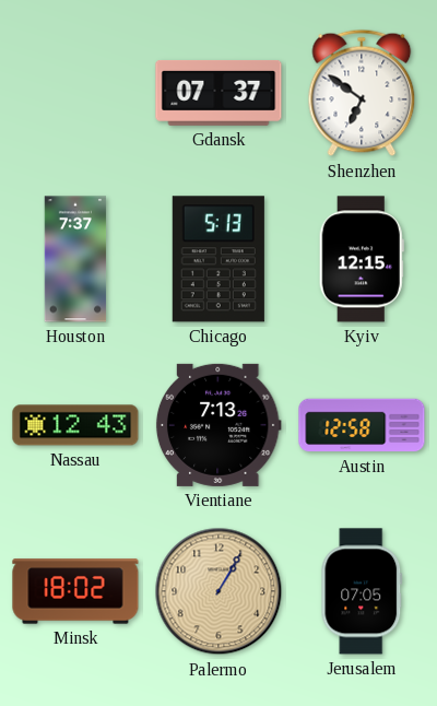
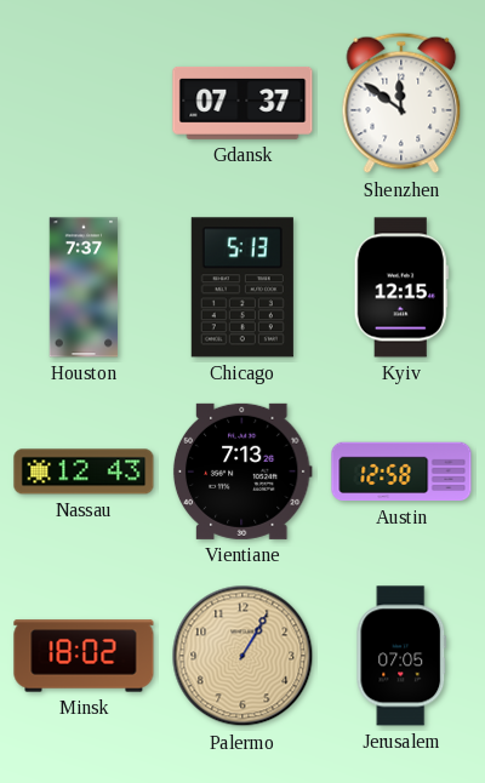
Shenzhen: 6:51 -> 11:51 (401, 103)
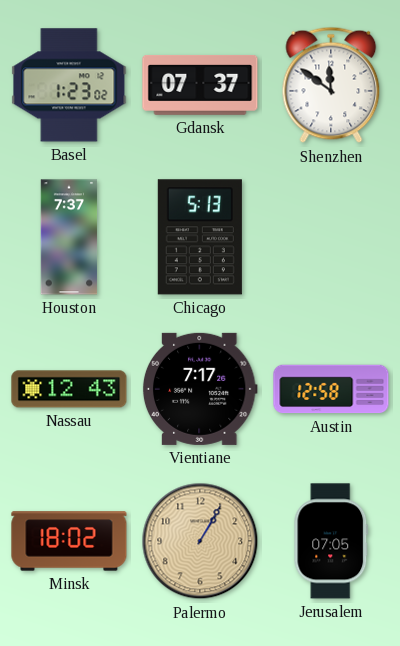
Basel: none -> 1:23 (69, 85)
Kyiv: 12:15 -> none (401, 287)
Vientiane: 7:13 -> 7:17 (200, 389)
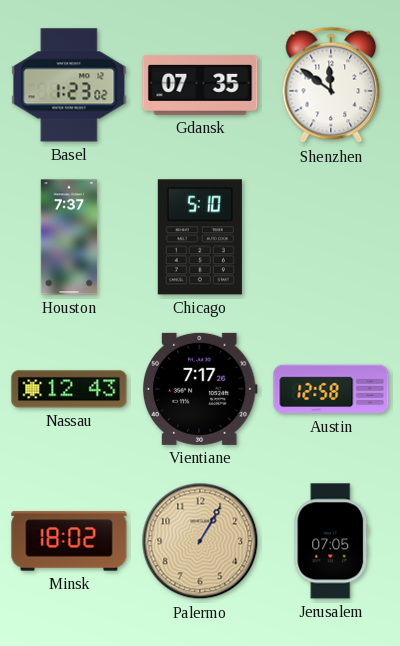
Gdansk: 07:37 -> 07:35 (200, 86)
Chicago: 5:13 -> 5:10 (200, 237)
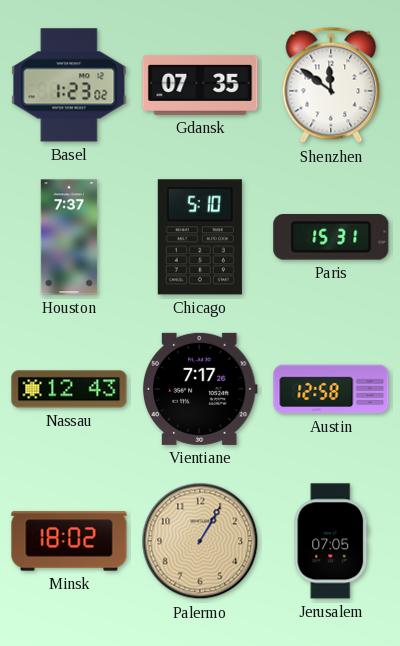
Paris: none -> 15:31 (331, 238)
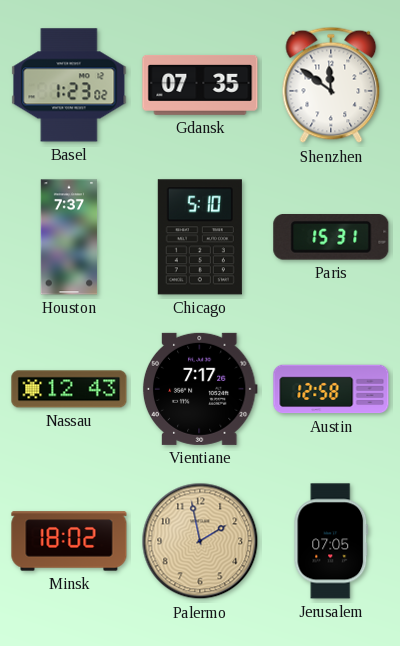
Palermo: 1:05 -> 1:58 (200, 541)
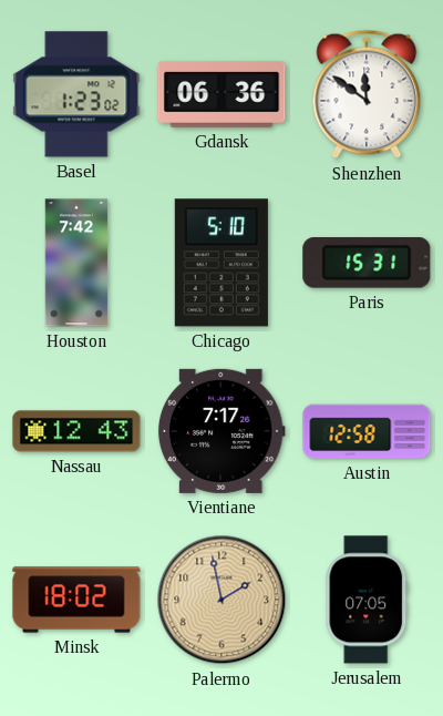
Gdansk: 07:35 -> 06:36 (221, 95)
Houston: 7:37 -> 7:42 (76, 263)
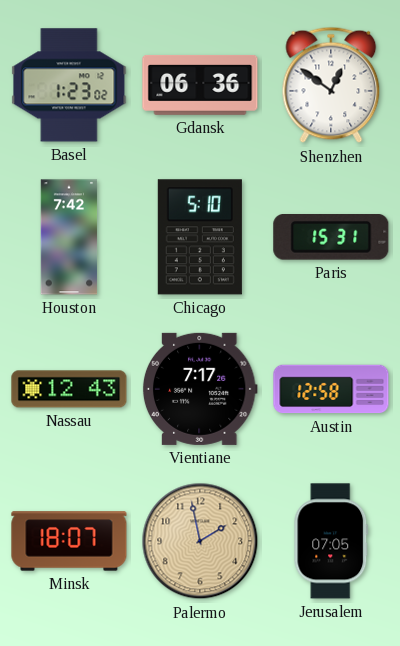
Shenzhen: 11:51 -> 12:51 (331, 85)
Minsk: 18:02 -> 18:07 (69, 541)
